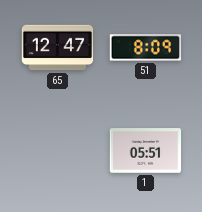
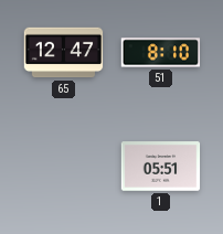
51: 8:09 -> 8:10 (161, 53)
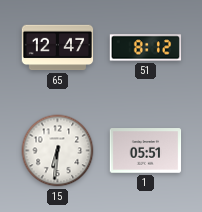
51: 8:10 -> 8:12 (146, 48)
15: none -> 6:31 (58, 151)
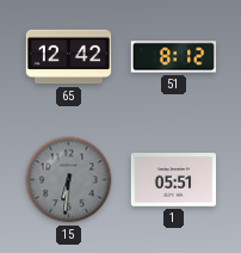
65: 12:47 -> 12:42 (69, 57)
15 dial: white -> grey (69, 180)
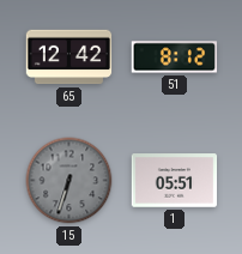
15: 6:31 -> 6:33 (69, 181)
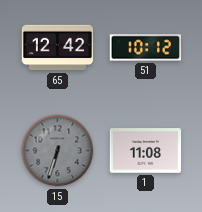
51: 8:12 -> 10:12 (146, 48)
1: 05:51 -> 11:08 (146, 151)
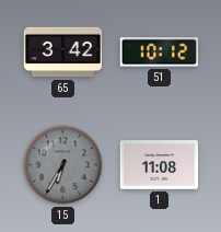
65: 12:42 -> 3:42 (63, 53)
15: 6:33 -> 6:35 (63, 165)
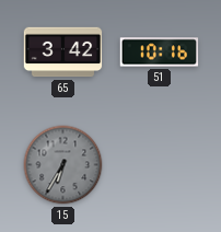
51: 10:12 -> 10:16 (160, 53)
1: 11:08 -> none (160, 165)
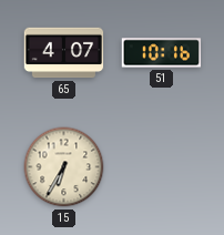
65: 3:42 -> 4:07 (64, 53)
15 dial: grey -> cream (64, 167)
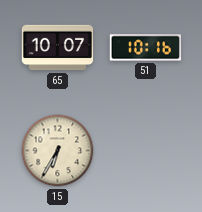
65: 4:07 -> 10:07 (58, 48)
